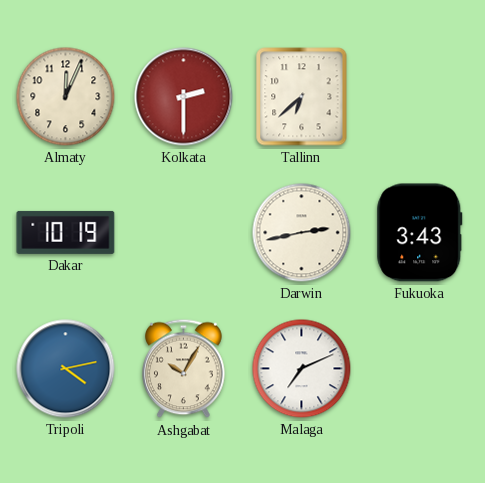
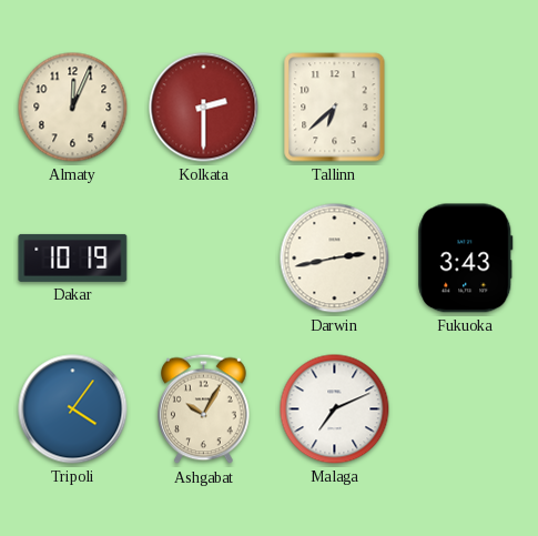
Tripoli: 4:13 -> 4:06 (73, 409)
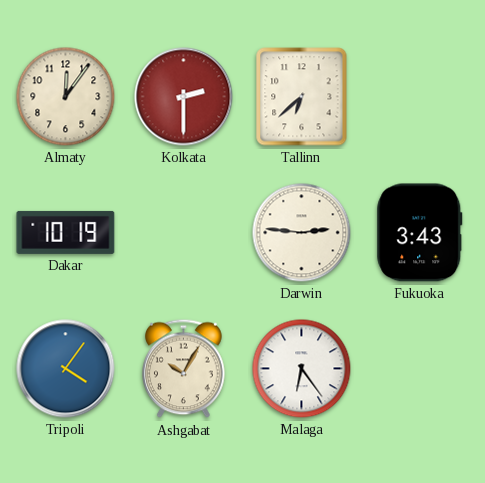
Almaty: 12:04 -> 12:06 (66, 97)
Darwin: 2:43 -> 2:46 (302, 233)
Malaga: 7:11 -> 6:24 (302, 369)
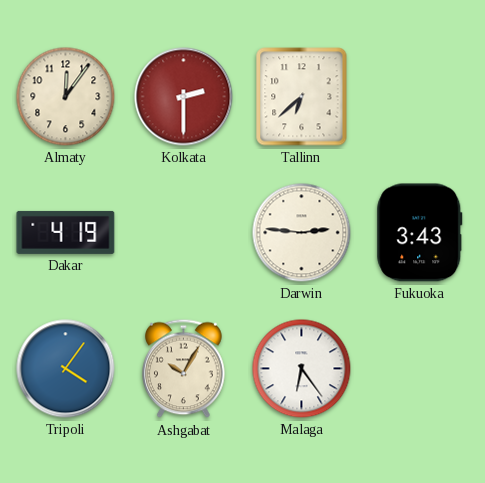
Dakar: 10:19 -> 4:19 (66, 232)
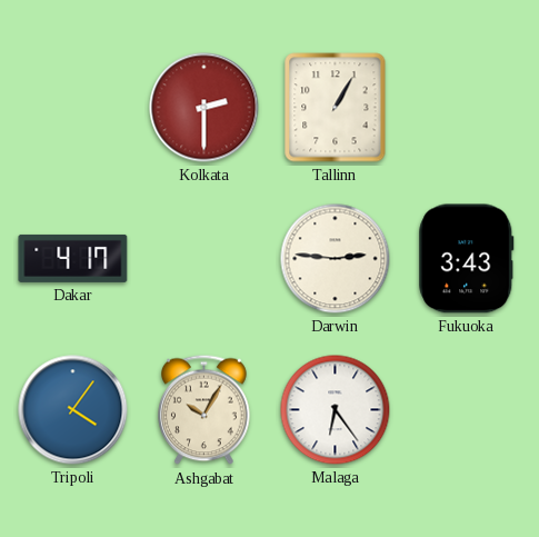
Almaty: 12:06 -> none (66, 97)
Tallinn: 6:38 -> 1:05 (336, 108)
Dakar: 4:19 -> 4:17 (73, 258)
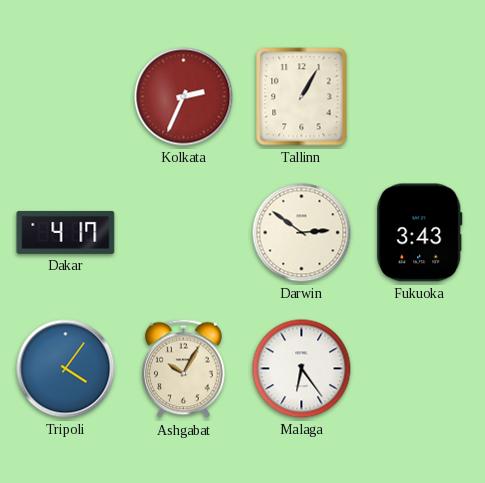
Kolkata: 2:30 -> 2:34 (184, 97)
Darwin: 2:46 -> 2:51 (302, 233)
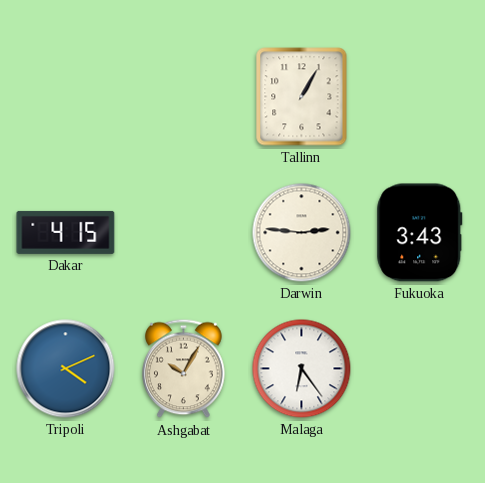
Kolkata: 2:34 -> none (184, 97)
Dakar: 4:17 -> 4:15 (66, 232)
Darwin: 2:51 -> 2:46 (302, 233)
Tripoli: 4:06 -> 4:11 (66, 369)
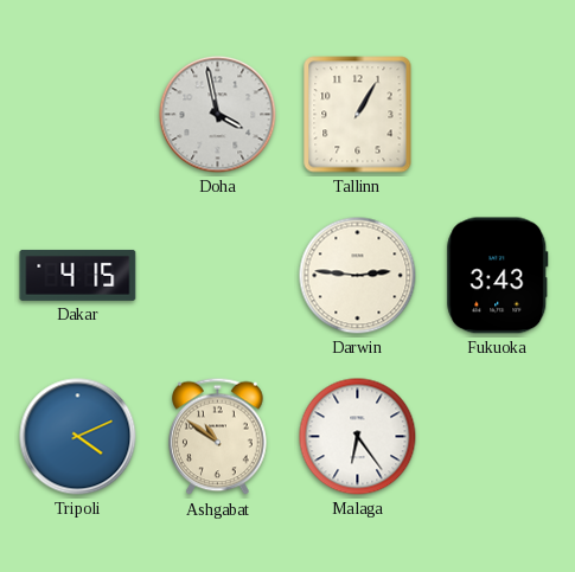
Doha: none -> 3:58 (218, 115)
Ashgabat: 10:05 -> 10:51 (218, 437)
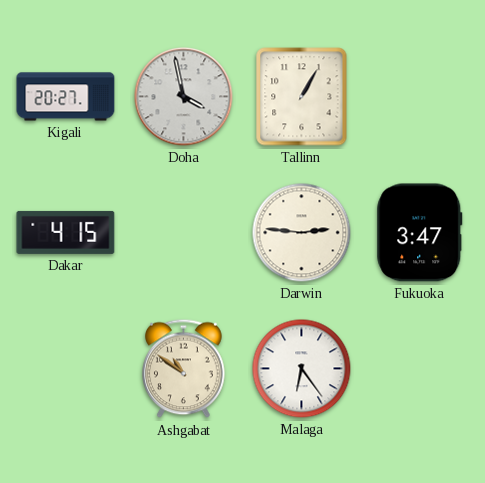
Kigali: none -> 20:27 (66, 97)
Fukuoka: 3:43 -> 3:47 (420, 233)
Tripoli: 4:11 -> none (78, 437)
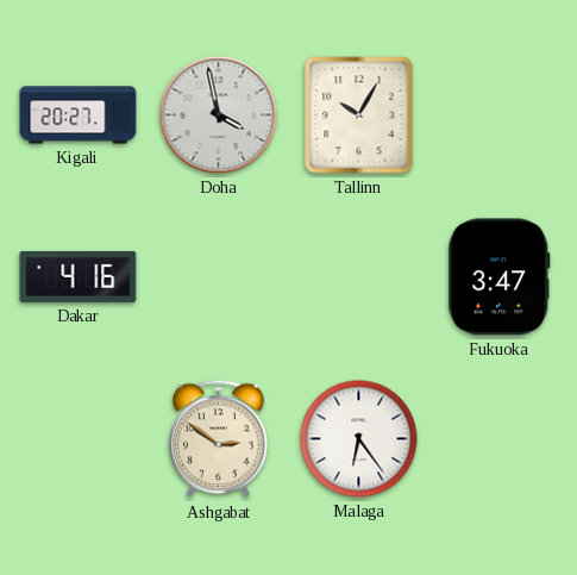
Tallinn: 1:05 -> 10:05 (359, 115)
Dakar: 4:15 -> 4:16 (79, 276)
Darwin: 2:46 -> none (302, 233)
Ashgabat: 10:51 -> 2:51 (219, 439)
